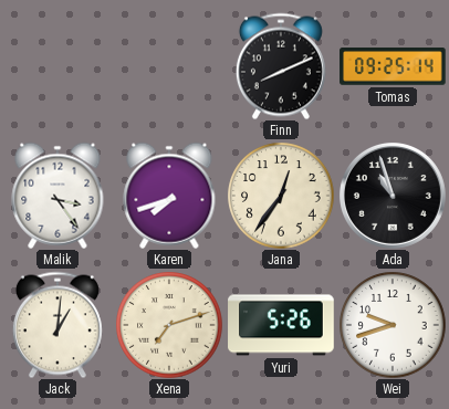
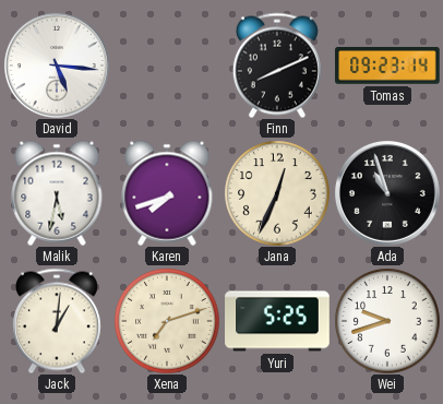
David: none -> 5:16 (57, 66)
Tomas: 09:25 -> 09:23 (387, 66)
Malik: 3:24 -> 5:32 (57, 193)
Jana: 12:36 -> 12:34 (277, 193)
Yuri: 5:26 -> 5:25 (277, 321)
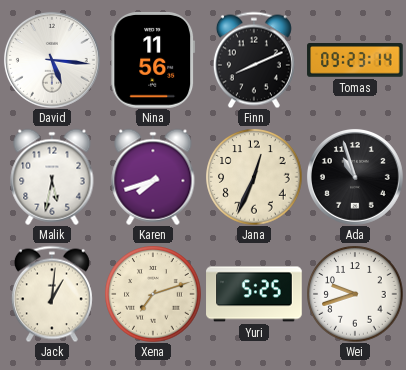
Nina: none -> 11:56 (153, 61)
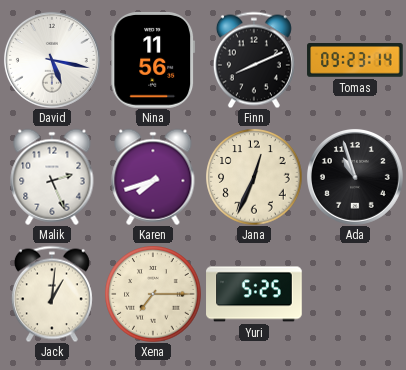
David: 5:16 -> 5:17 (52, 60)
Malik: 5:32 -> 2:26 (52, 177)
Xena: 7:12 -> 7:15 (153, 294)
Wei: 9:42 -> none (355, 294)
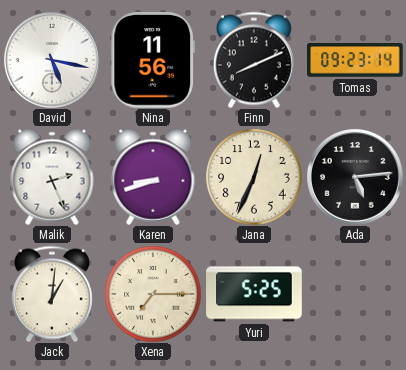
Karen: 7:42 -> 8:42 (153, 177)
Ada: 10:57 -> 5:14 (355, 177)
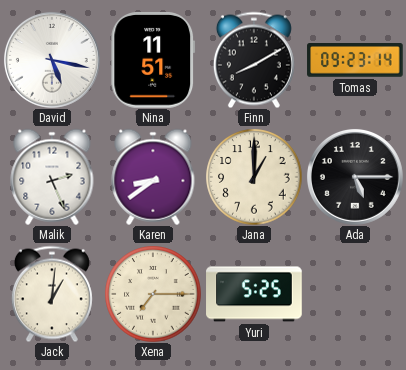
Nina: 11:56 -> 11:51 (153, 61)
Finn: 8:11 -> 8:10 (254, 60)
Karen: 8:42 -> 8:39 (153, 177)
Jana: 12:34 -> 1:00 (254, 177)
Ada: 5:14 -> 5:15 (355, 177)
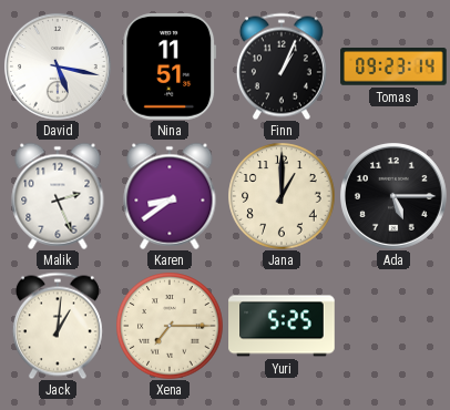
Finn: 8:10 -> 1:04 (282, 66)
